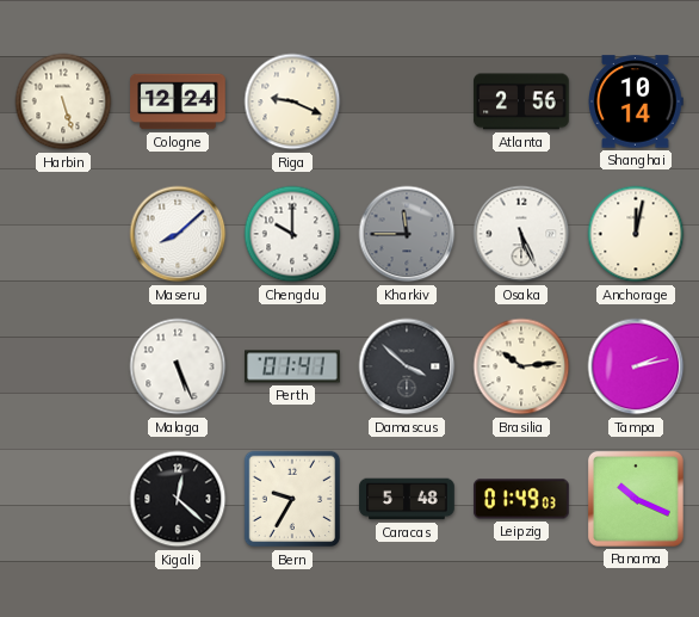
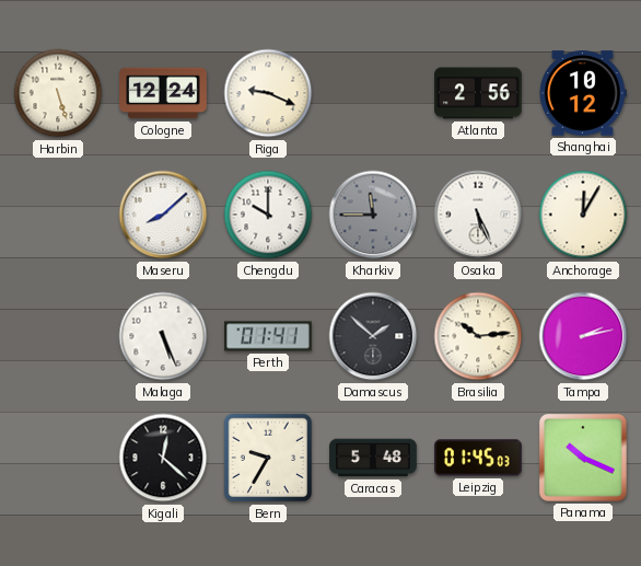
Shanghai: 10:14 -> 10:12 (583, 93)
Anchorage: 12:02 -> 12:05 (583, 215)
Damascus: 3:52 -> 1:52 (373, 336)
Leipzig: 01:49 -> 01:45 (478, 458)
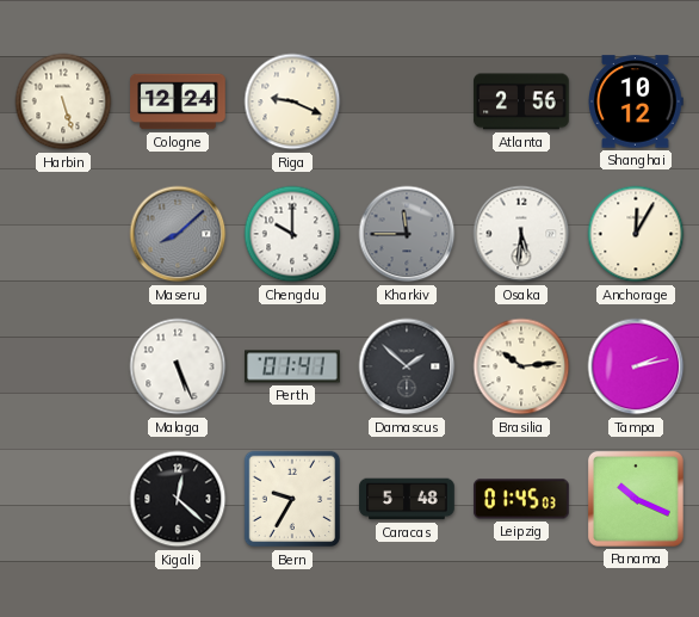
Maseru dial: white -> grey (178, 234)
Osaka: 5:26 -> 5:31 (521, 234)
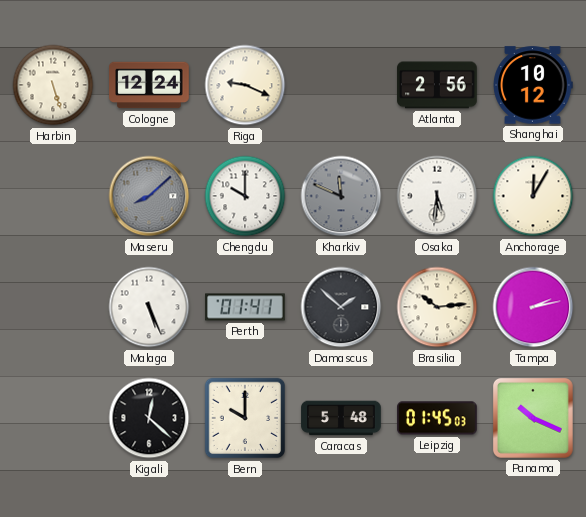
Kharkiv: 11:45 -> 11:49 (341, 196)
Bern: 9:35 -> 10:00 (245, 418)
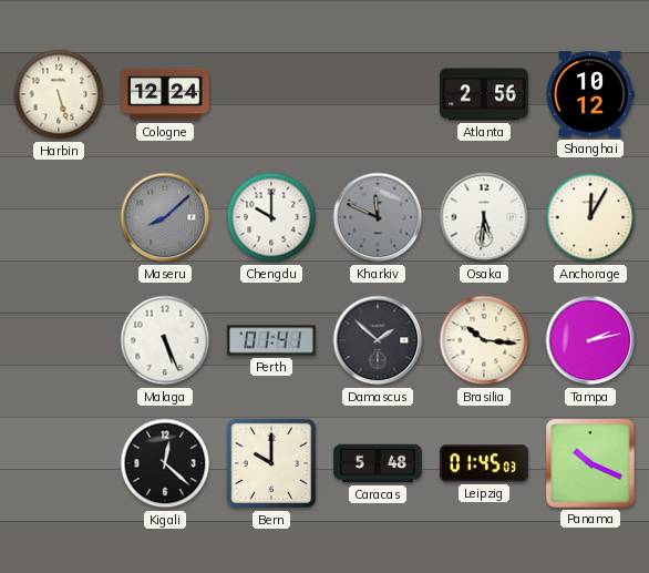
Riga: 9:19 -> none (245, 85)
Brasilia: 10:14 -> 10:16 (484, 340)
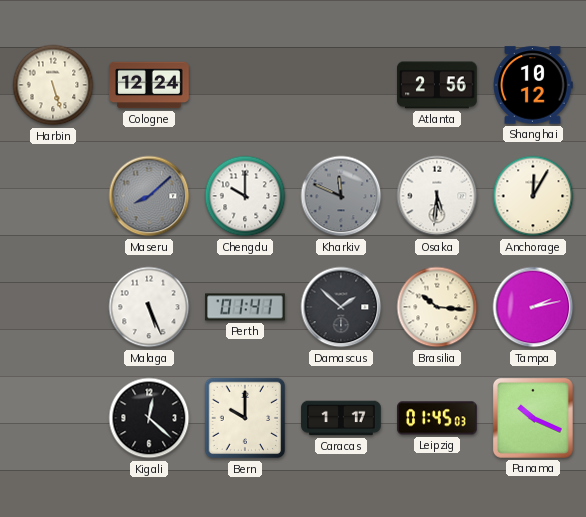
Caracas: 5:48 -> 1:17 (341, 418)
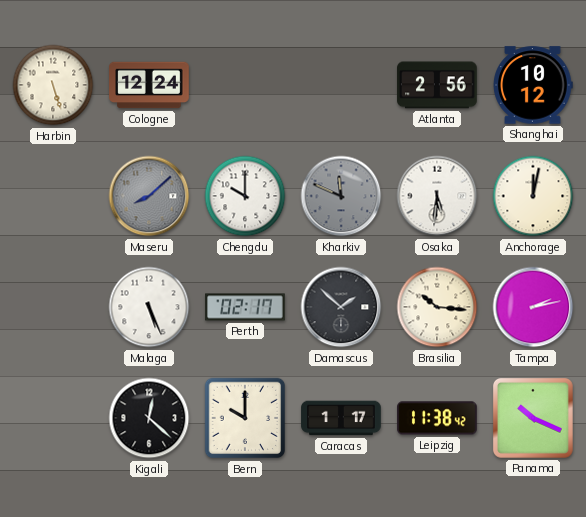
Anchorage: 12:05 -> 12:02 (533, 196)
Perth: 01:41 -> 02:17 (245, 307)
Leipzig: 01:45 -> 11:38 (437, 418)
